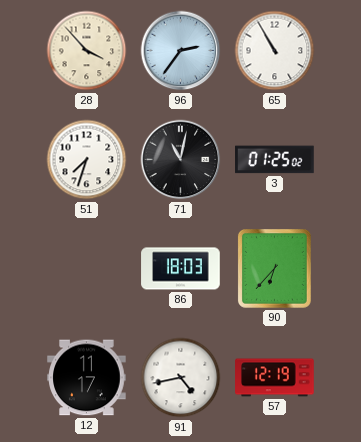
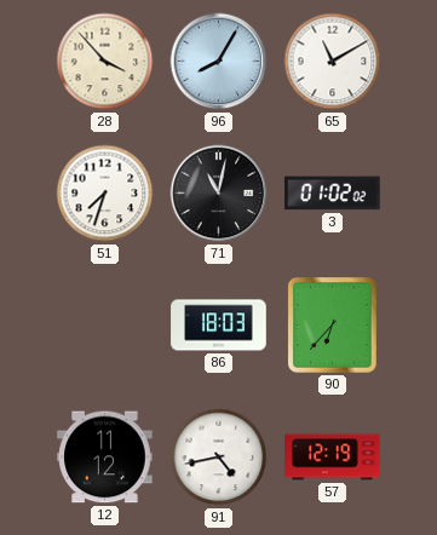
96: 2:36 -> 8:05 (219, 62)
65: 10:55 -> 11:10 (333, 62)
3: 01:25 -> 01:02 (333, 194)
12: 11:17 -> 11:12 (105, 458)
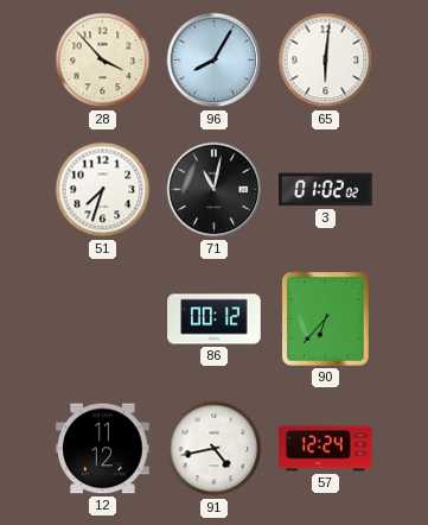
65: 11:10 -> 6:01 (326, 61)
86: 18:03 -> 00:12 (215, 320)
57: 12:19 -> 12:24 (326, 449)
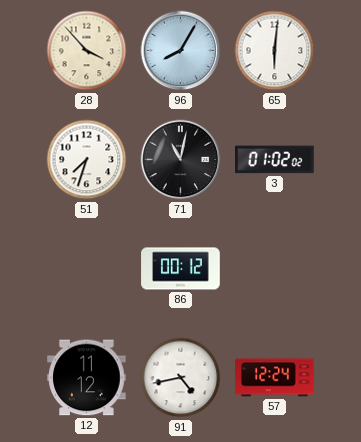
90: 6:37 -> none (326, 320)
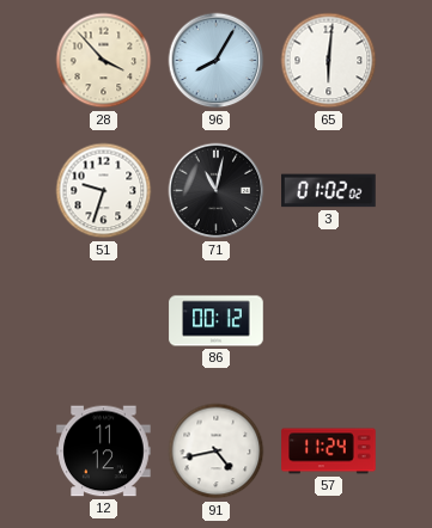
51: 7:33 -> 9:33 (104, 191)
57: 12:24 -> 11:24 (329, 452)
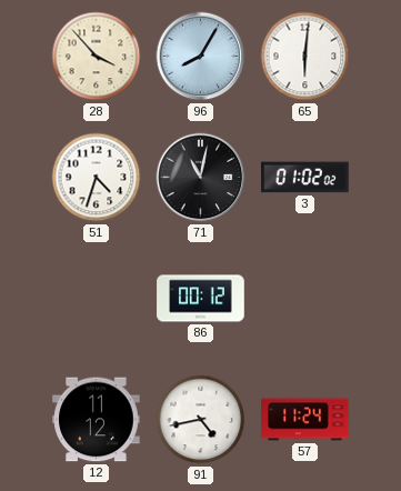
51: 9:33 -> 4:33 (97, 178)
